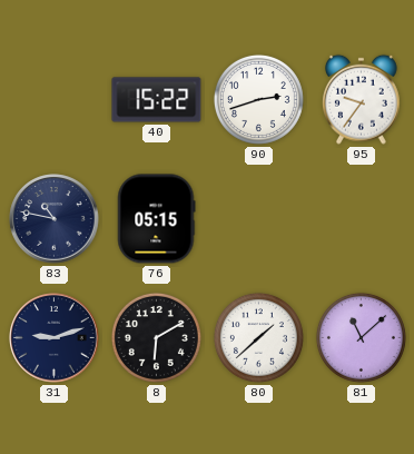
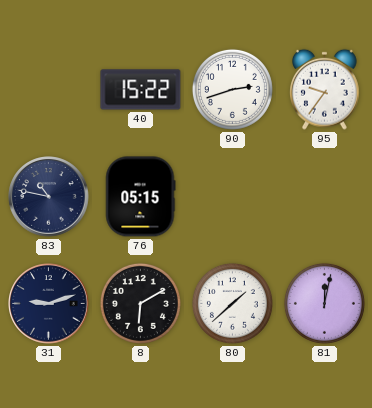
81: 11:08 -> 12:02 (324, 303)
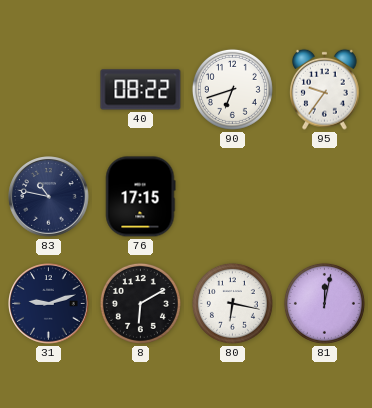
40: 15:22 -> 08:22 (141, 90)
90: 2:42 -> 6:42 (232, 89)
76: 05:15 -> 17:15 (140, 197)
80: 1:38 -> 6:17 (232, 303)
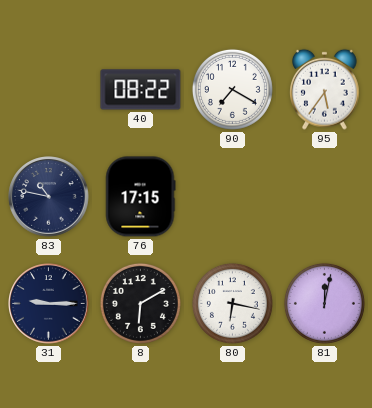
90: 6:42 -> 7:20 (232, 89)
95: 9:36 -> 5:36 (325, 89)
31: 9:12 -> 9:15 (49, 304)
